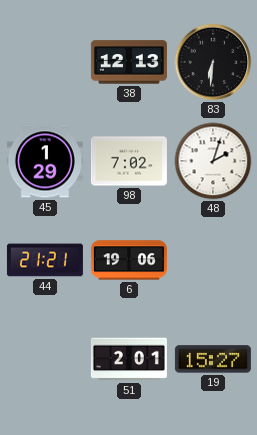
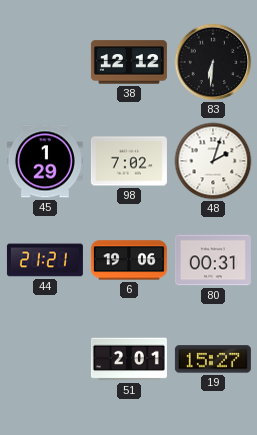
38: 12:13 -> 12:12 (129, 62)
80: none -> 00:31 (213, 260)
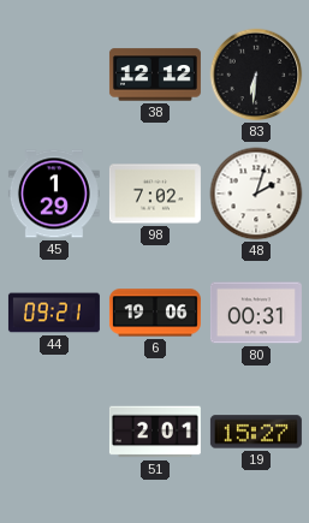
44: 21:21 -> 09:21 (54, 313)
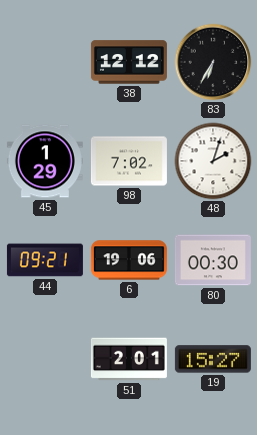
83: 6:31 -> 6:35 (213, 62)
80: 00:31 -> 00:30 (213, 260)
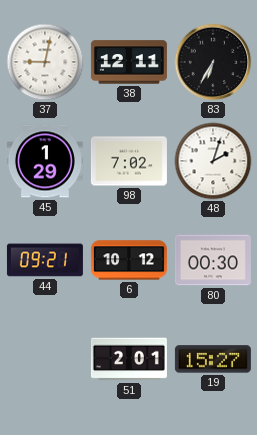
37: none -> 9:02 (45, 62)
38: 12:12 -> 12:11 (129, 62)
6: 19:06 -> 10:12 (129, 260)
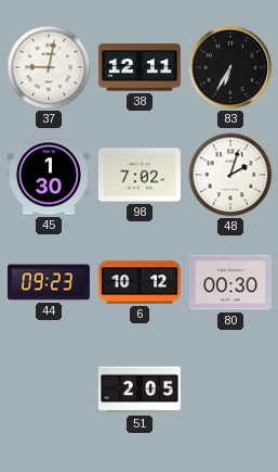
45: 1:29 -> 1:30 (49, 175)
44: 09:21 -> 09:23 (49, 282)
51: 2:01 -> 2:05 (140, 390)
19: 15:27 -> none (213, 359)
